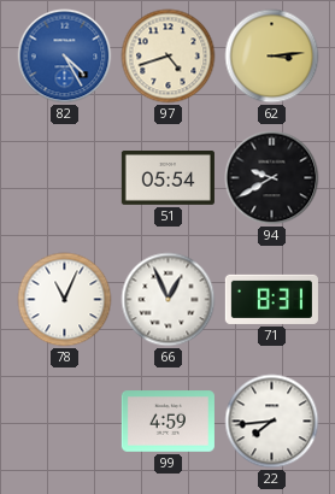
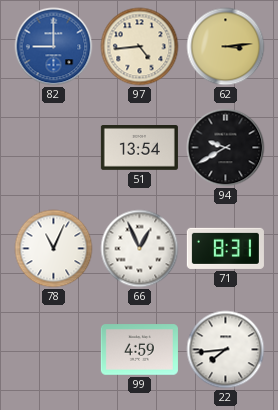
82: 4:25 -> 9:00 (54, 47)
97: 4:42 -> 4:44 (140, 47)
51: 05:54 -> 13:54 (139, 148)
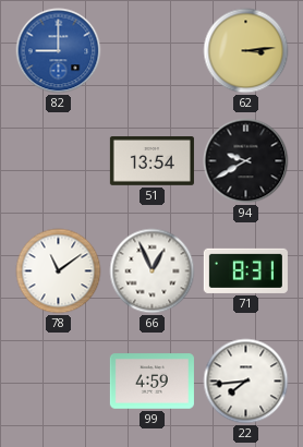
97: 4:44 -> none (140, 47)
78: 11:04 -> 11:09 (59, 271)
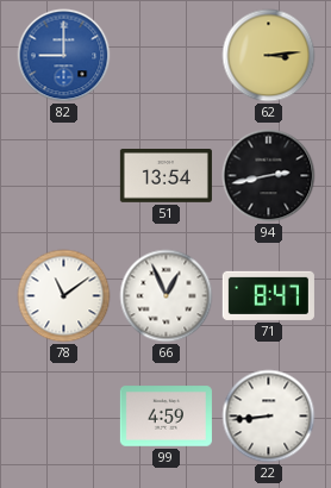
94: 9:40 -> 2:43 (269, 176)
71: 8:31 -> 8:47 (268, 295)
22: 7:44 -> 8:44 (269, 417)
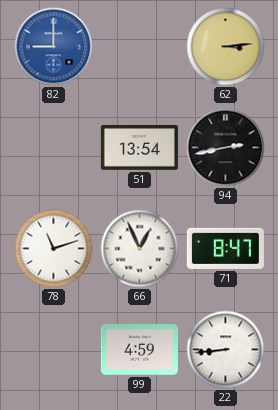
78: 11:09 -> 11:12 (54, 249)
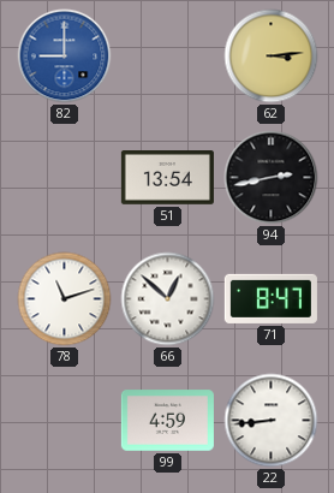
66: 12:56 -> 12:52 (168, 299)
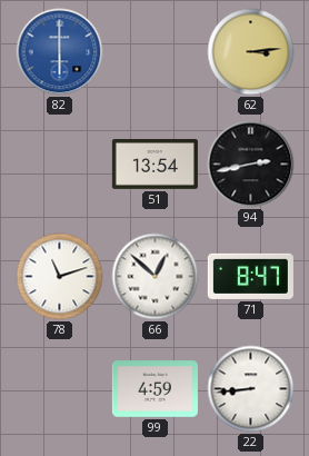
82: 9:00 -> 6:00 (60, 52)
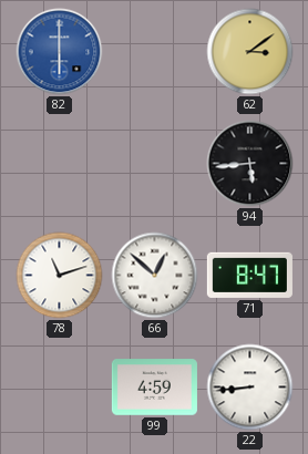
62: 3:14 -> 3:09 (250, 52)
51: 13:54 -> none (154, 165)
94: 2:43 -> 5:44 (250, 164)
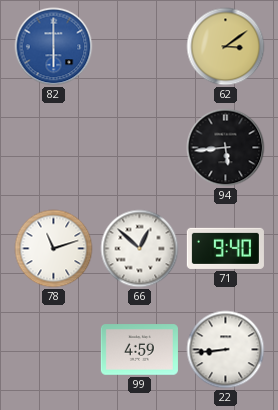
71: 8:47 -> 9:40 (225, 248)
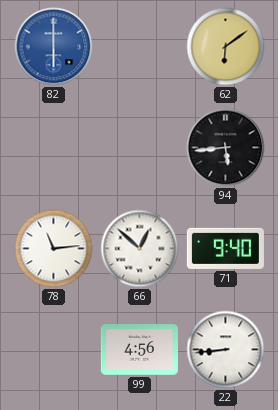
62: 3:09 -> 6:09 (226, 47)
78: 11:12 -> 11:14 (54, 249)
99: 4:59 -> 4:56 (139, 350)
